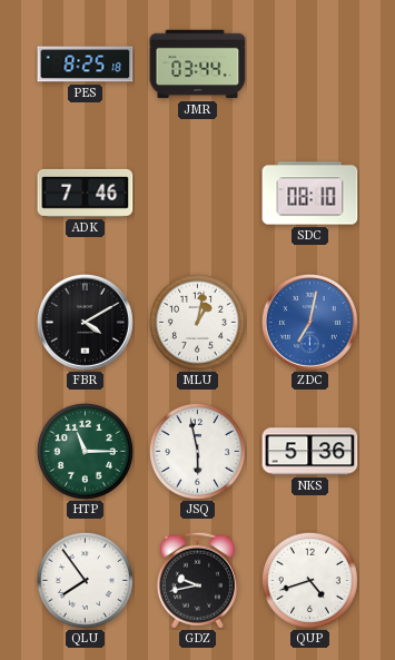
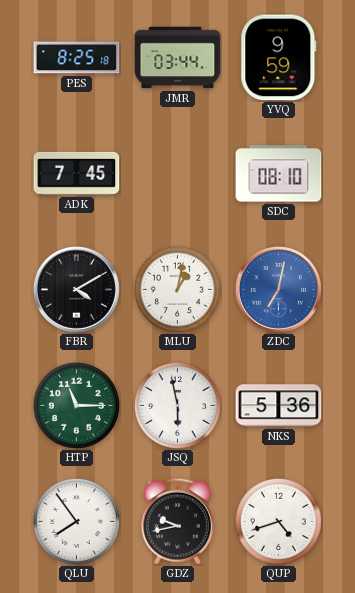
YVQ: none -> 9:59 (279, 58)
ADK: 7:46 -> 7:45 (77, 173)
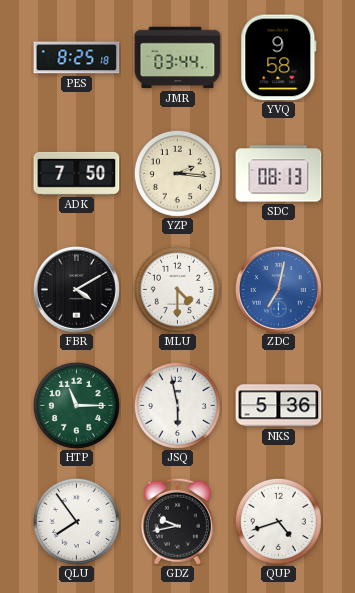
YVQ: 9:59 -> 9:58 (279, 58)
ADK: 7:45 -> 7:50 (77, 173)
YZP: none -> 2:16 (177, 173)
SDC: 08:10 -> 08:13 (279, 174)
MLU: 1:02 -> 4:30 (177, 289)
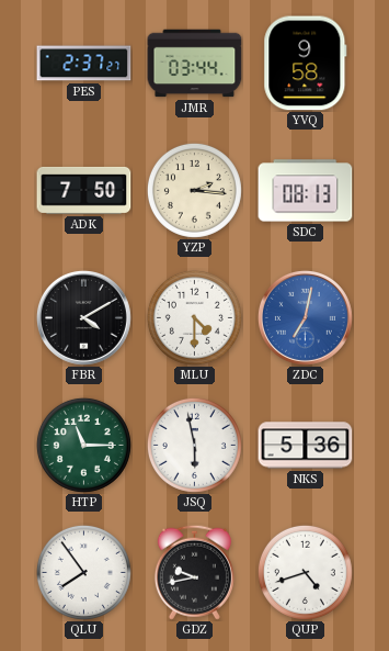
PES: 8:25 -> 2:37 (84, 64)
